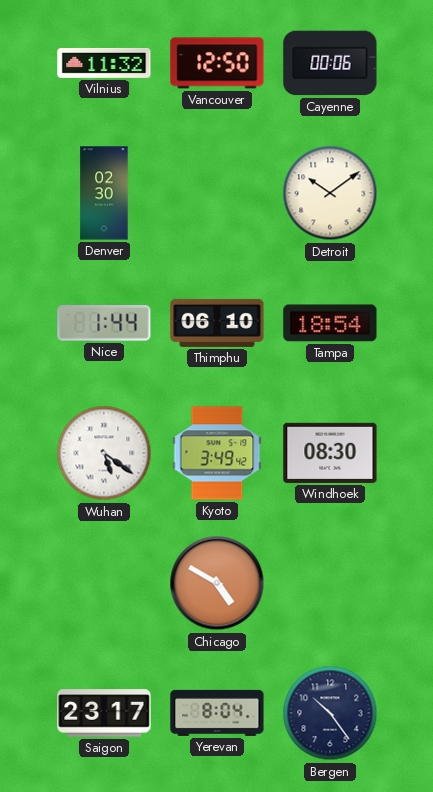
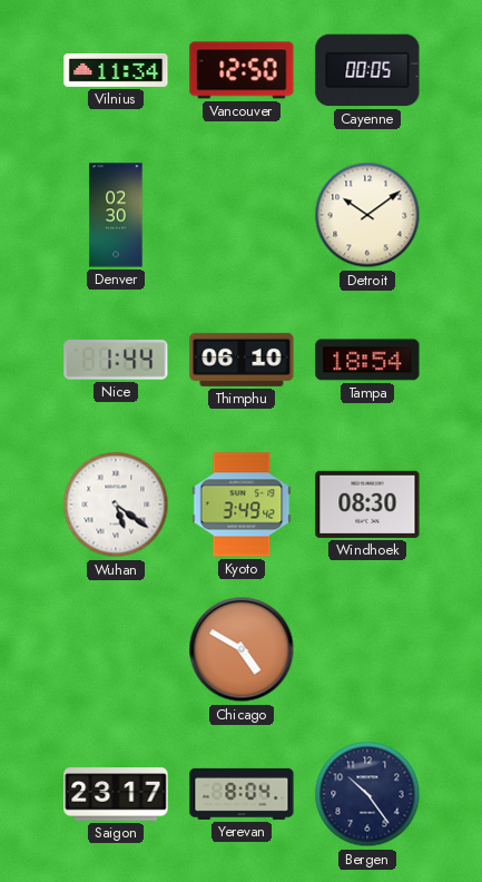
Vilnius: 11:32 -> 11:34 (116, 70)
Cayenne: 00:06 -> 00:05 (367, 70)
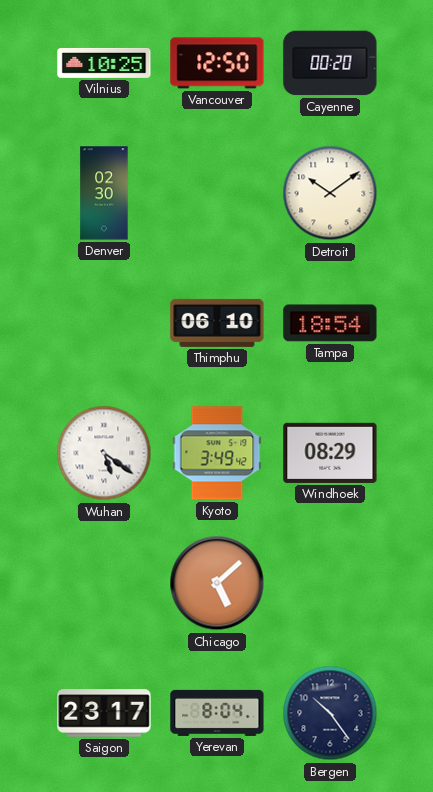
Vilnius: 11:34 -> 10:25 (104, 63)
Cayenne: 00:05 -> 00:20 (330, 63)
Nice: 1:44 -> none (116, 360)
Windhoek: 08:30 -> 08:29 (330, 453)
Chicago: 4:50 -> 5:08 (217, 583)
